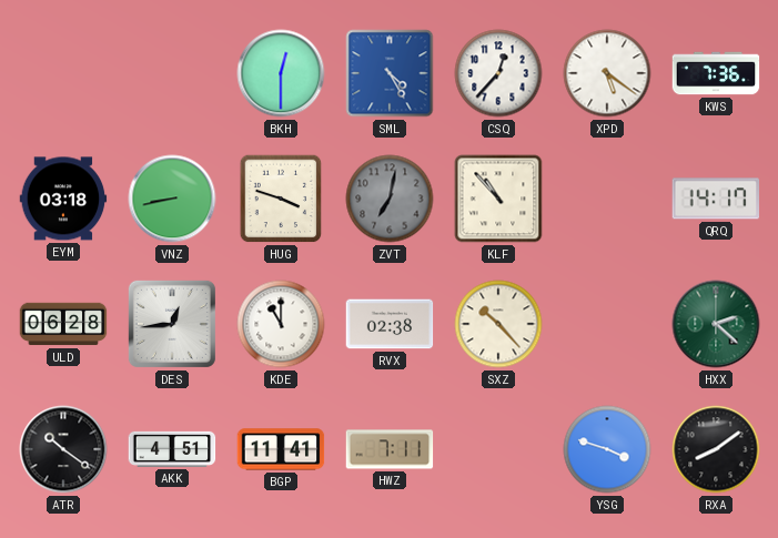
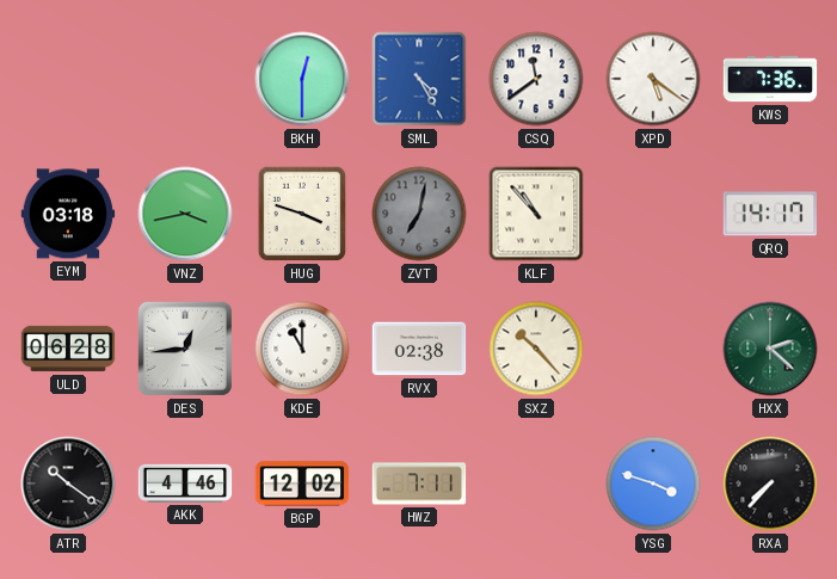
CSQ: 12:37 -> 11:39 (536, 79)
VNZ: 8:43 -> 3:43 (185, 214)
AKK: 4:51 -> 4:46 (185, 483)
BGP: 11:41 -> 12:02 (302, 483)
RXA: 8:09 -> 7:37 (770, 483)
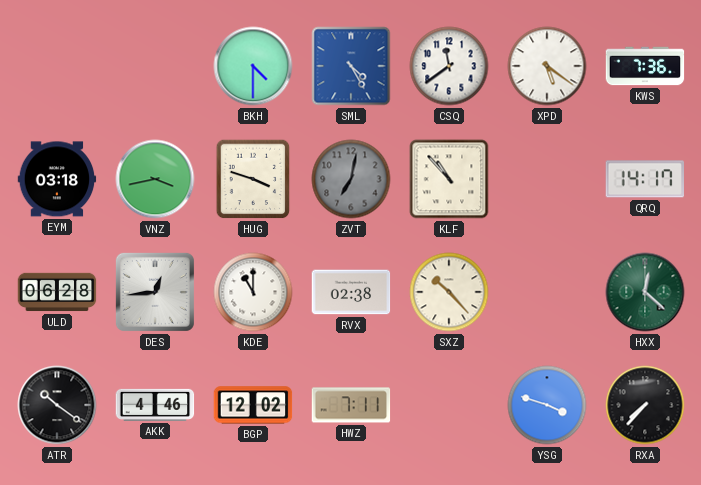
BKH: 12:30 -> 4:30 (253, 66)
HXX: 2:22 -> 12:22 (645, 292)
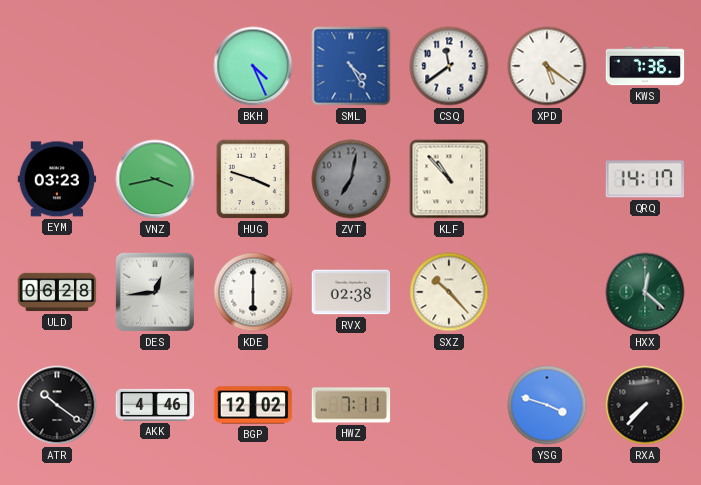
BKH: 4:30 -> 4:26 (253, 66)
EYM: 03:18 -> 03:23 (57, 179)
KDE: 11:00 -> 6:00 (253, 292)
